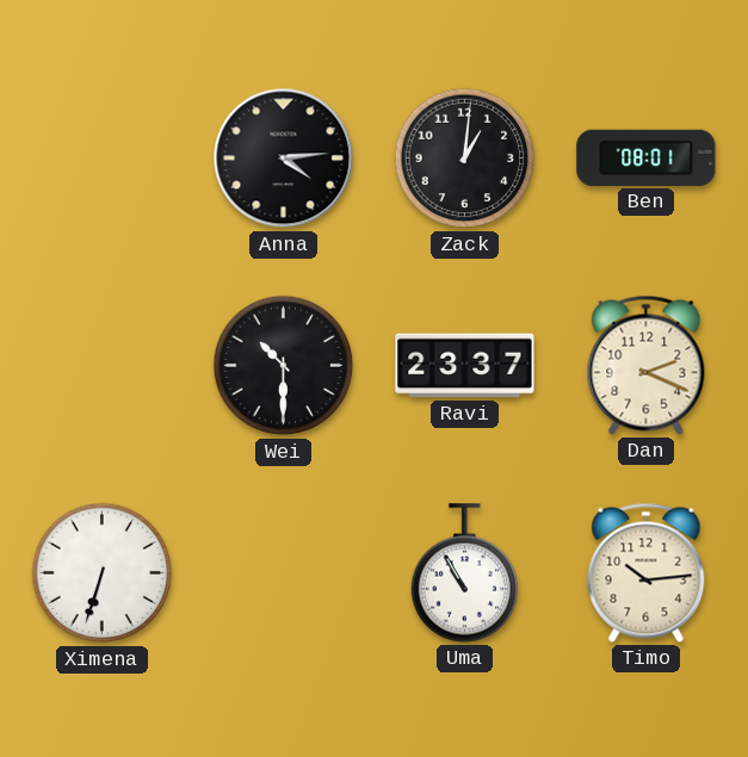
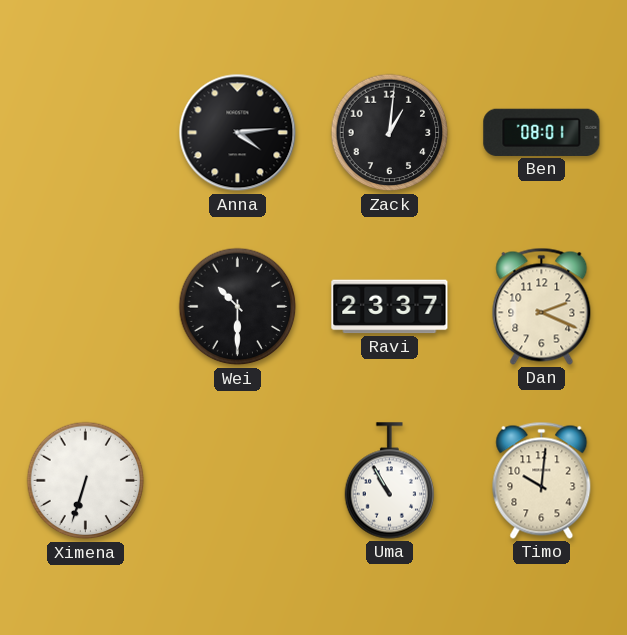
Timo: 10:14 -> 10:01 (542, 480)
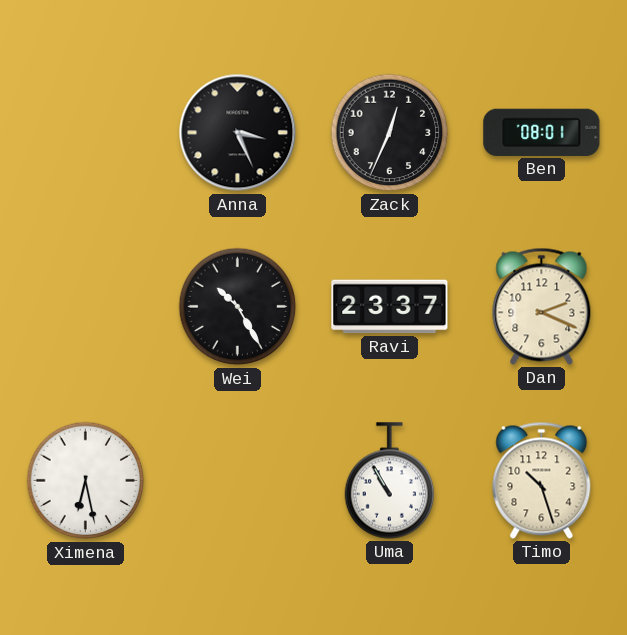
Anna: 4:14 -> 3:26 (238, 133)
Zack: 1:01 -> 12:34 (390, 133)
Wei: 10:30 -> 10:25 (238, 307)
Ximena: 6:33 -> 6:28 (86, 481)
Timo: 10:01 -> 10:27 (542, 480)
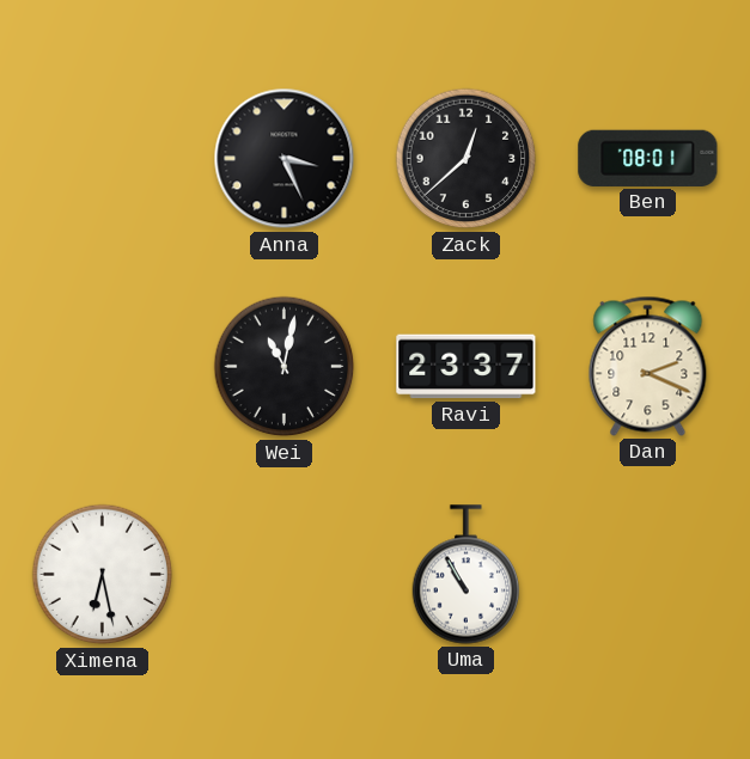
Zack: 12:34 -> 12:38 (467, 159)
Wei: 10:25 -> 11:02 (285, 367)
Timo: 10:27 -> none (542, 480)
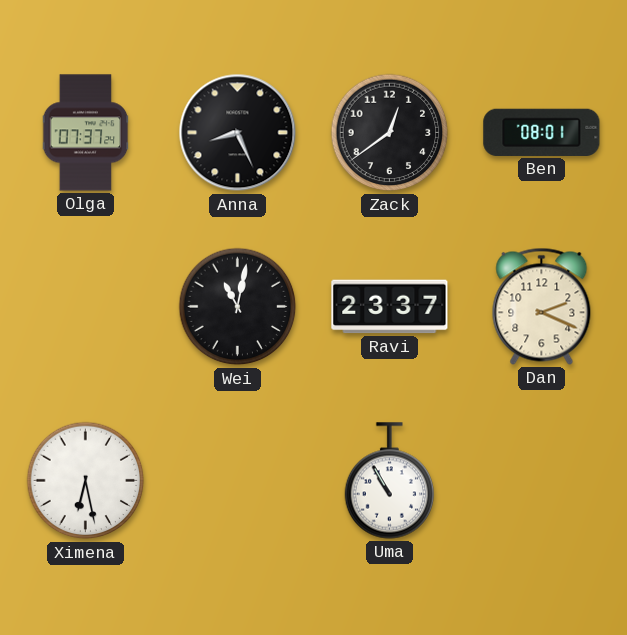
Olga: none -> 07:37 (86, 133)
Anna: 3:26 -> 8:26 (238, 133)
Zack: 12:38 -> 12:39 (390, 133)
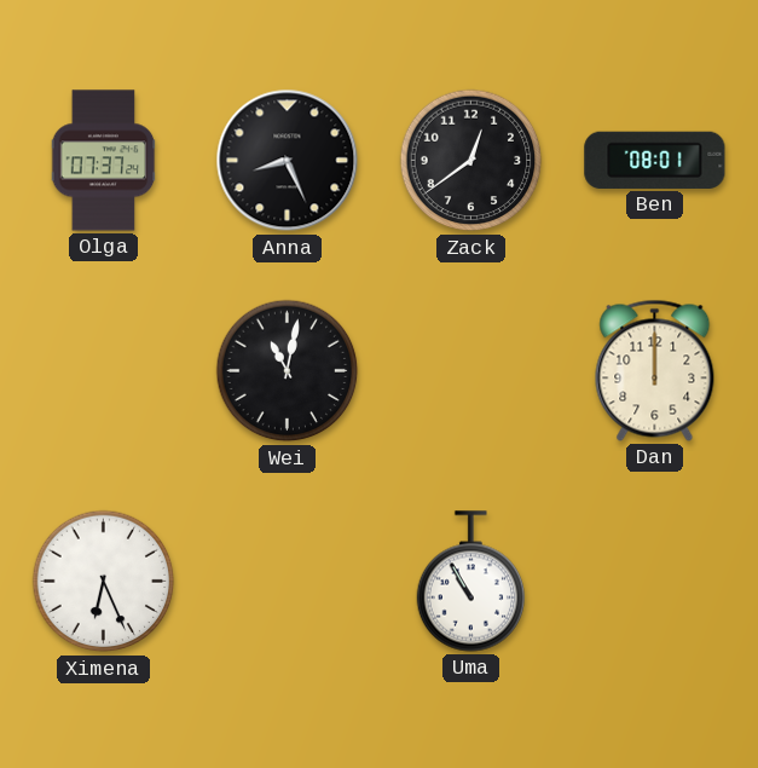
Ravi: 23:37 -> none (390, 307)
Dan: 2:19 -> 12:00 (655, 370)
Ximena: 6:28 -> 6:26 (104, 582)
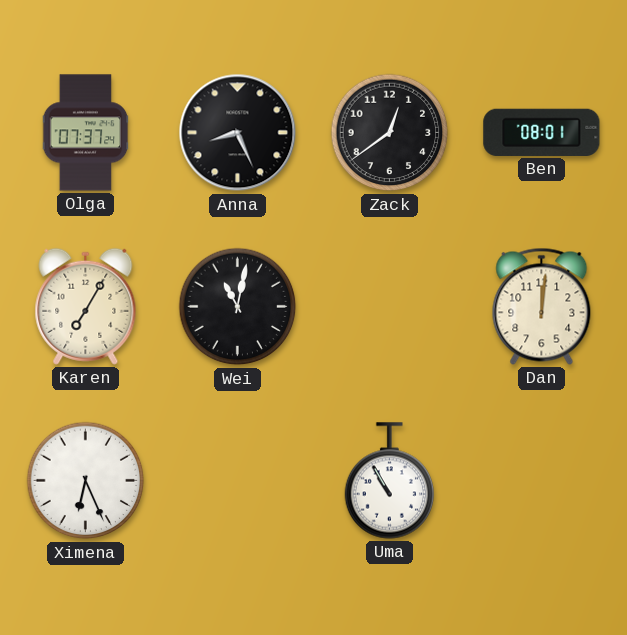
Karen: none -> 7:05 (86, 306)
Dan: 12:00 -> 12:01 (542, 306)
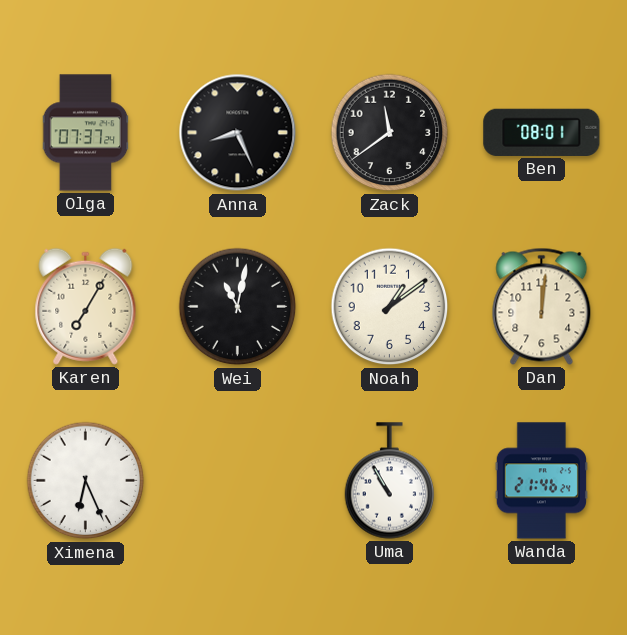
Zack: 12:39 -> 11:39 (390, 133)
Noah: none -> 1:09 (390, 307)
Wanda: none -> 21:46 (541, 481)
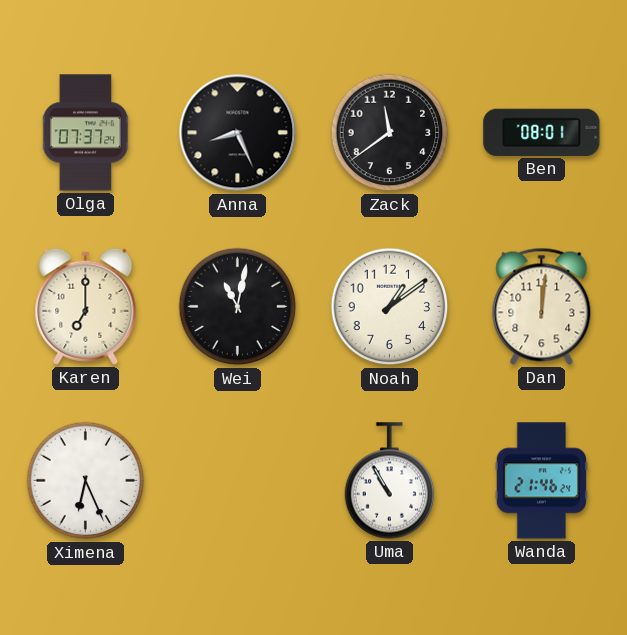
Karen: 7:05 -> 7:00 (86, 306)
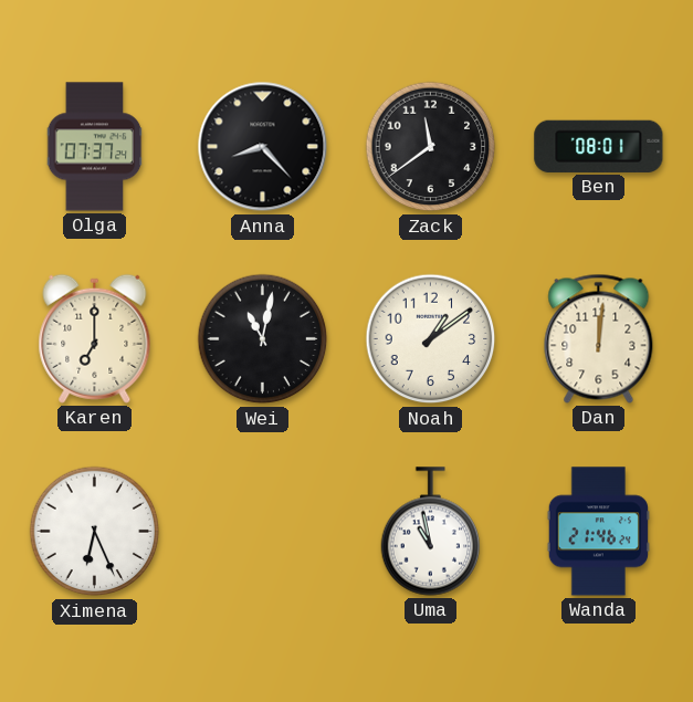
Anna: 8:26 -> 8:23 (263, 147)
Uma: 10:55 -> 10:58 (431, 532)
